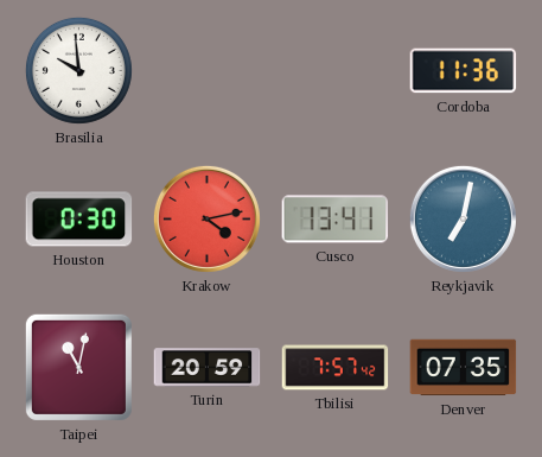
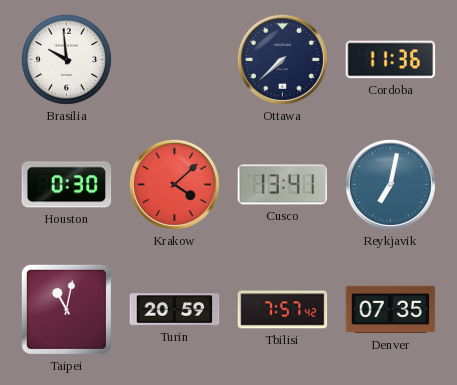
Ottawa: none -> 7:38 (282, 59)
Krakow: 4:13 -> 4:08 (174, 184)
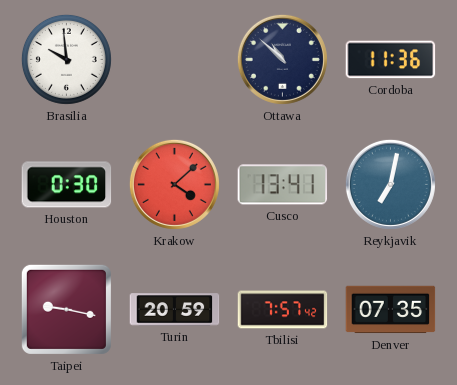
Ottawa: 7:38 -> 10:52 (282, 59)
Taipei: 11:02 -> 9:17 (66, 309)
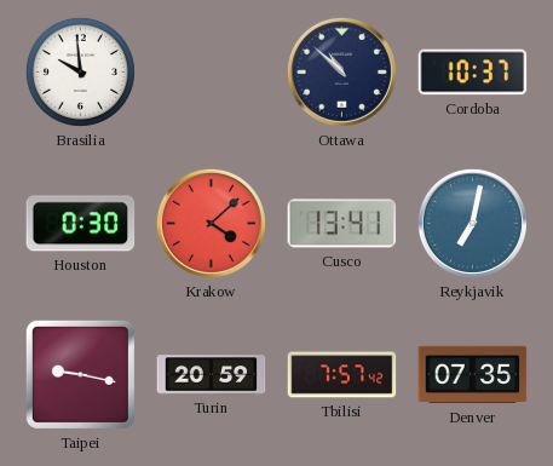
Cordoba: 11:36 -> 10:37 (473, 73)
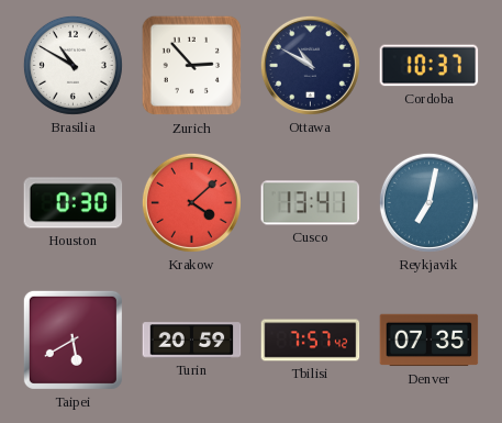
Brasilia: 9:59 -> 10:50 (72, 65)
Zurich: none -> 2:53 (192, 66)
Ottawa: 10:52 -> 10:50 (310, 65)
Taipei: 9:17 -> 5:40 (72, 339)
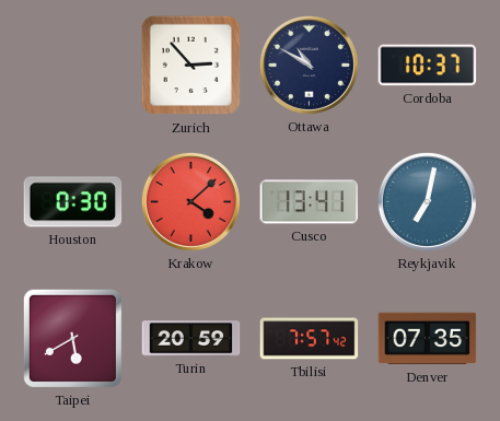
Brasilia: 10:50 -> none (72, 65)
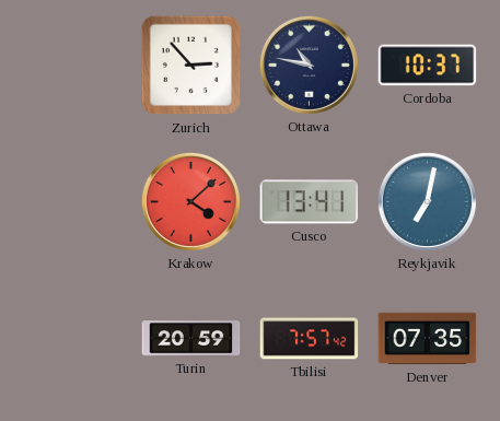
Ottawa: 10:50 -> 10:47 (309, 65)
Houston: 0:30 -> none (73, 202)
Taipei: 5:40 -> none (72, 338)
